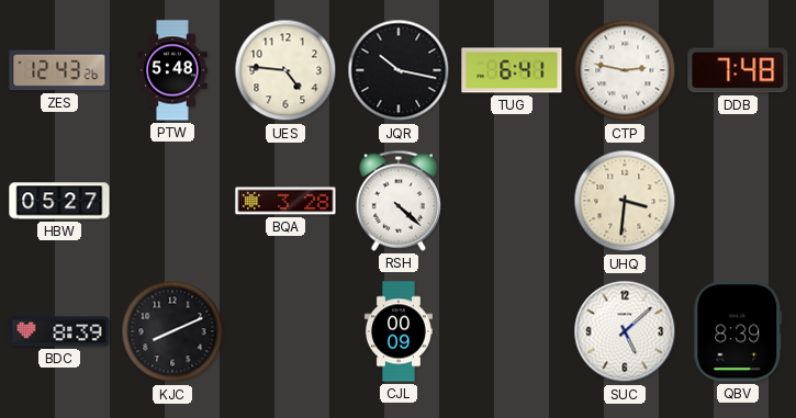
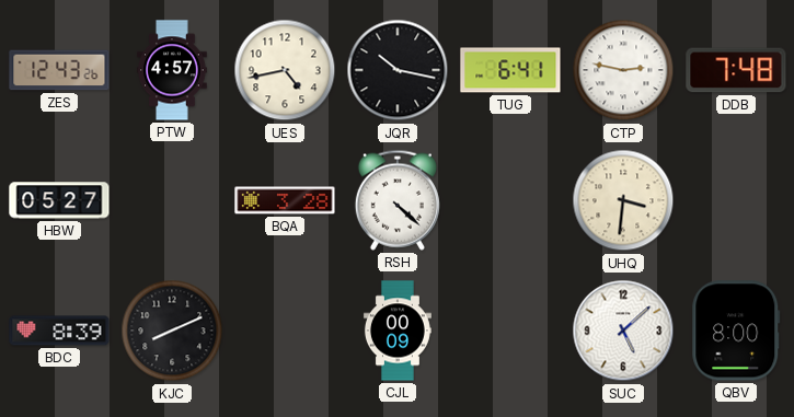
PTW: 5:48 -> 4:57 (172, 70)
UES: 4:46 -> 4:43 (285, 70)
QBV: 8:39 -> 8:00 (736, 331)
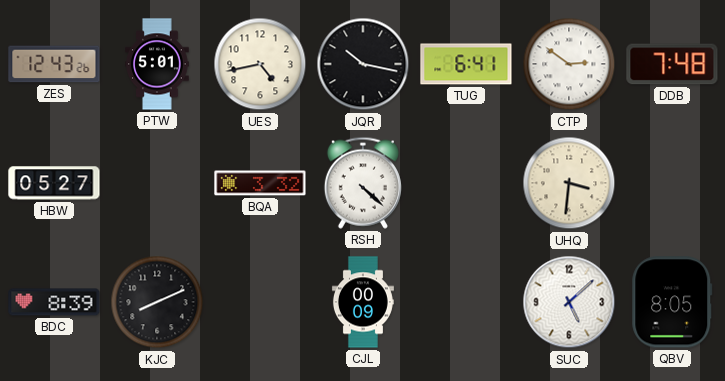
PTW: 4:57 -> 5:01 (157, 64)
CTP: 2:47 -> 2:51 (569, 64)
BQA: 3:28 -> 3:32 (260, 183)
QBV: 8:00 -> 8:05 (672, 302)
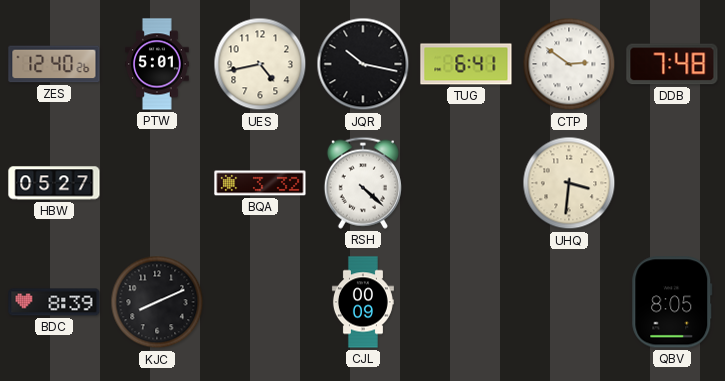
ZES: 12:43 -> 12:40 (54, 64)
SUC: 5:08 -> none (569, 302)
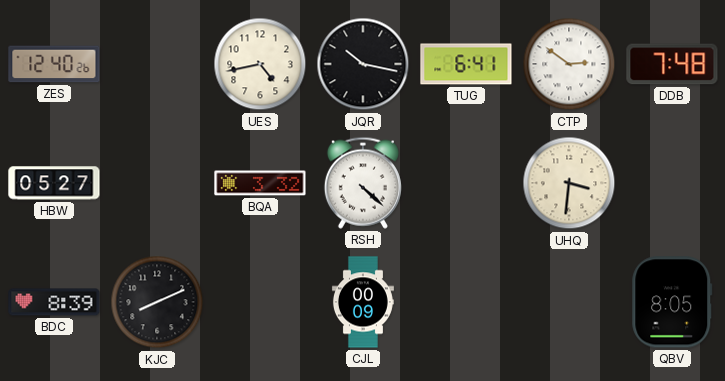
PTW: 5:01 -> none (157, 64)
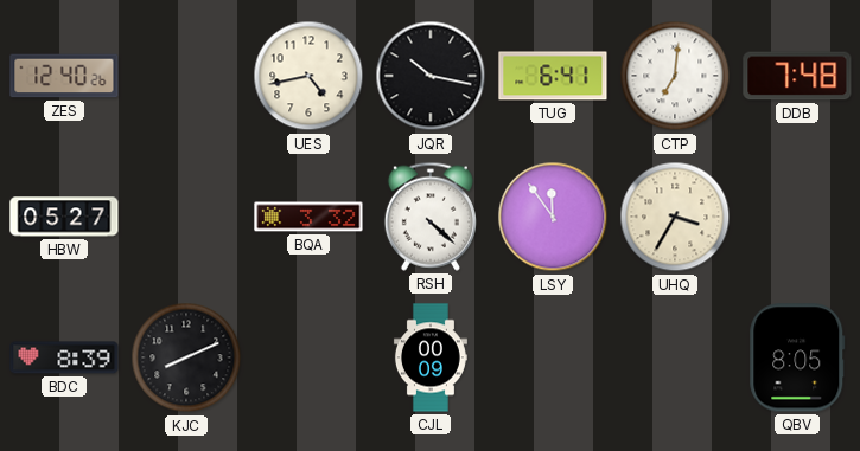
CTP: 2:51 -> 7:01 (675, 76)
LSY: none -> 11:54 (553, 217)
UHQ: 3:31 -> 3:35 (675, 217)
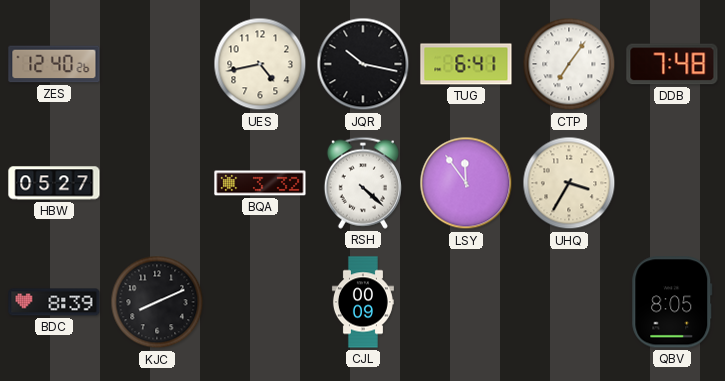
CTP: 7:01 -> 7:06 (569, 64)
